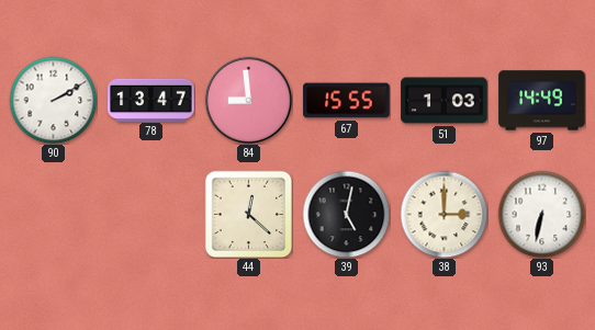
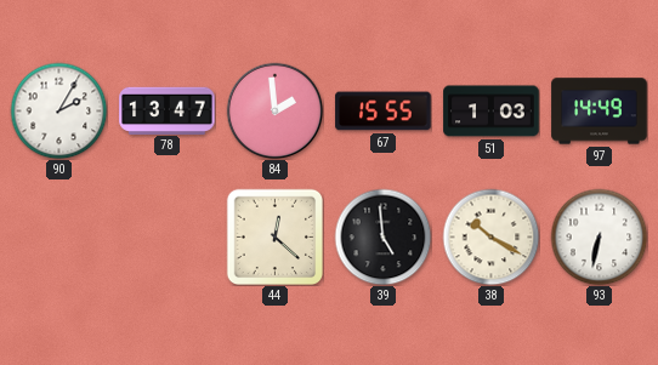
90: 2:10 -> 2:05 (58, 110)
84: 8:59 -> 1:59 (274, 110)
39: 5:02 -> 4:59 (382, 236)
38: 3:00 -> 10:20 (490, 236)
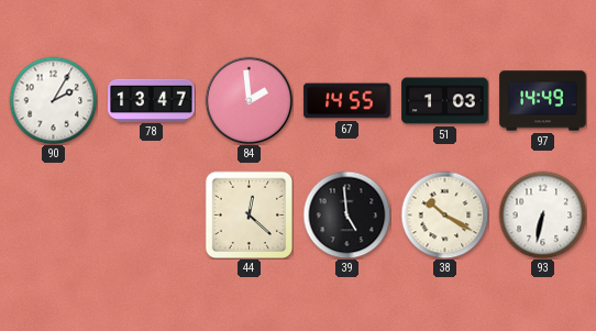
67: 15:55 -> 14:55 (347, 101)
